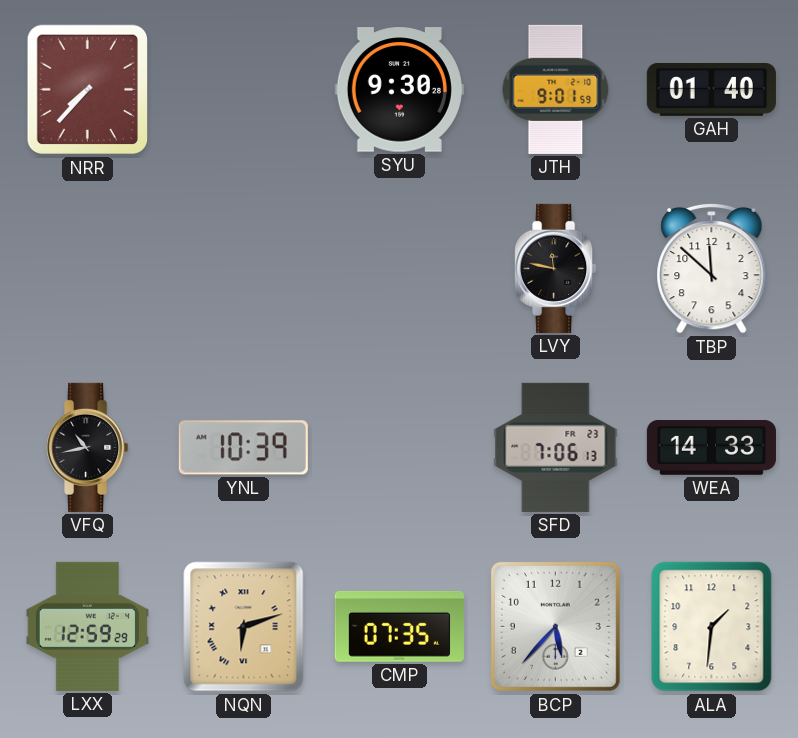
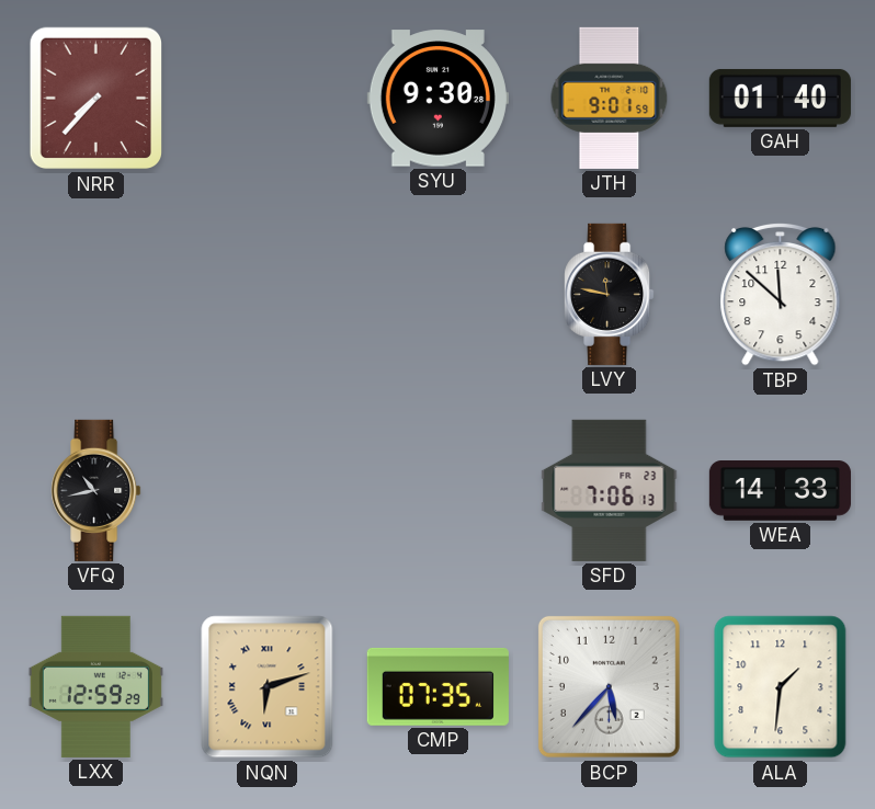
YNL: 10:39 -> none (243, 448)
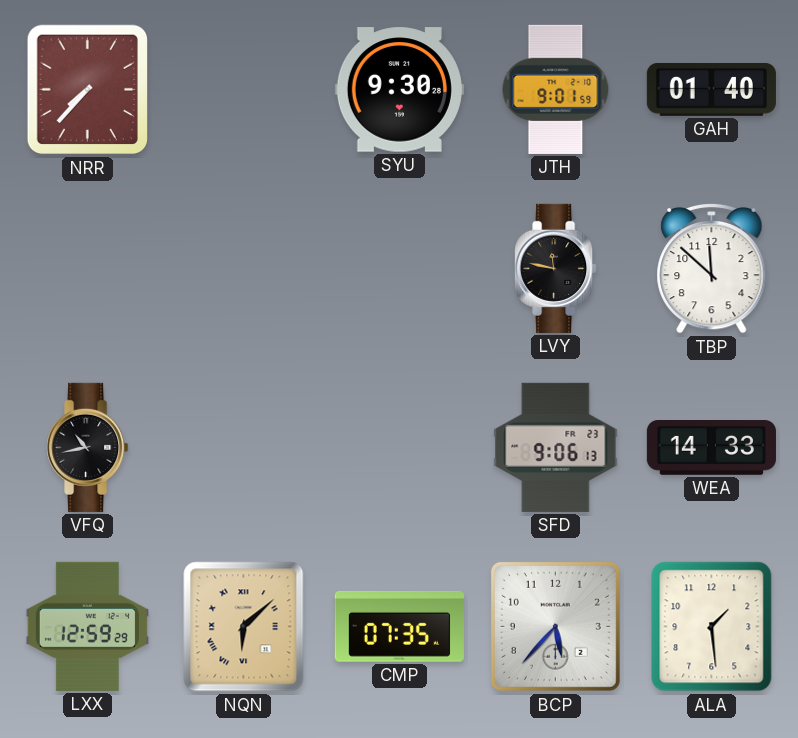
SFD: 7:06 -> 9:06 (556, 447)
NQN: 6:12 -> 6:08 (244, 627)
ALA: 1:31 -> 1:29 (712, 627)
